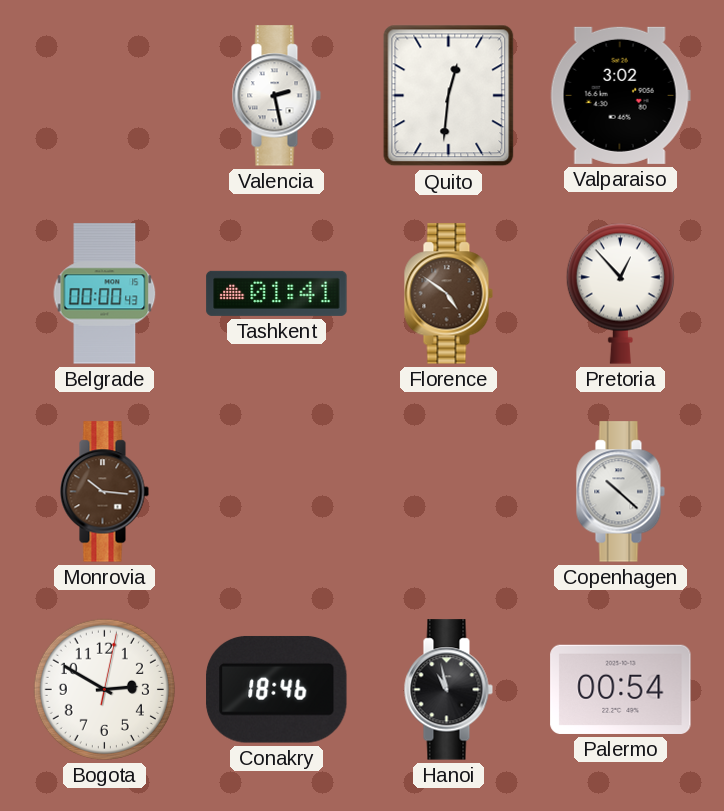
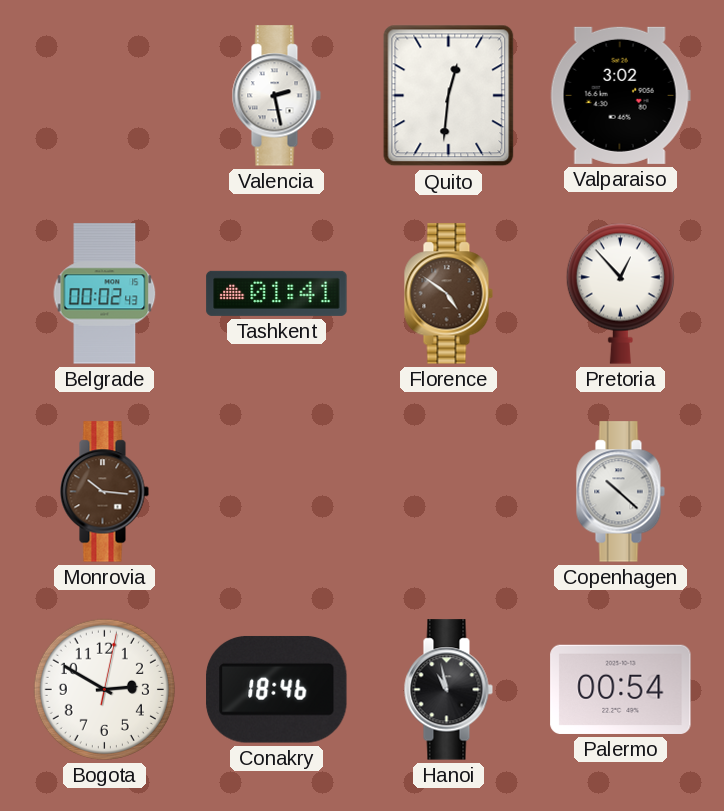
Belgrade: 00:00 -> 00:02 (105, 294)
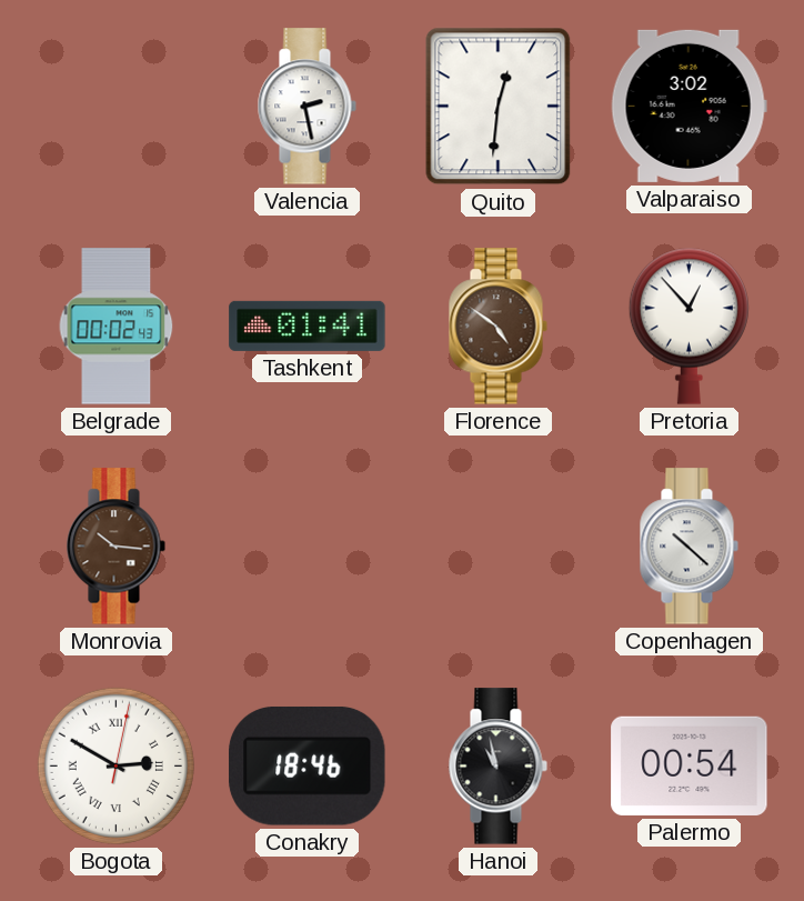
Bogota numerals: Arabic -> Roman (115, 765)
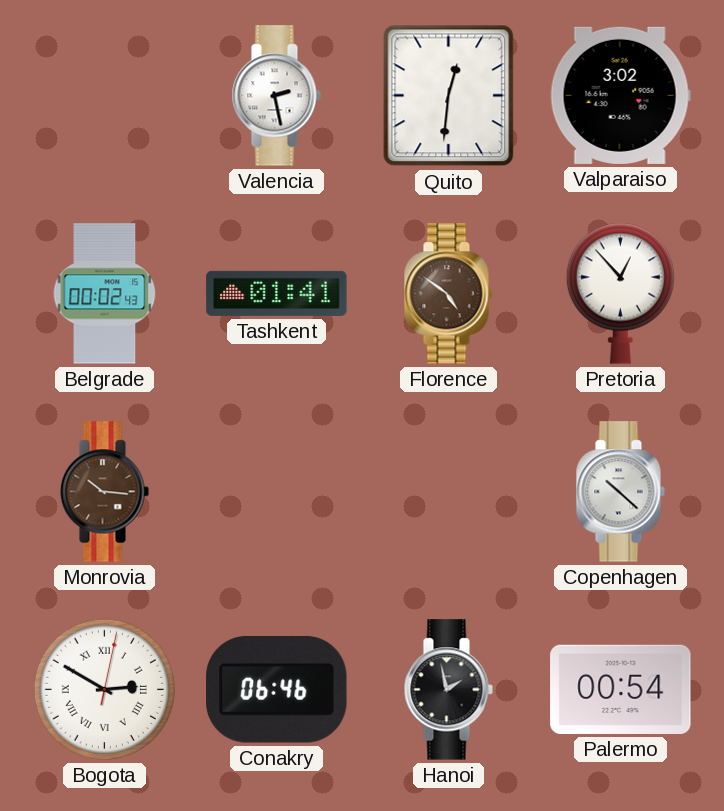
Conakry: 18:46 -> 06:46 (277, 689)
Hanoi: 10:58 -> 1:58 (448, 690)
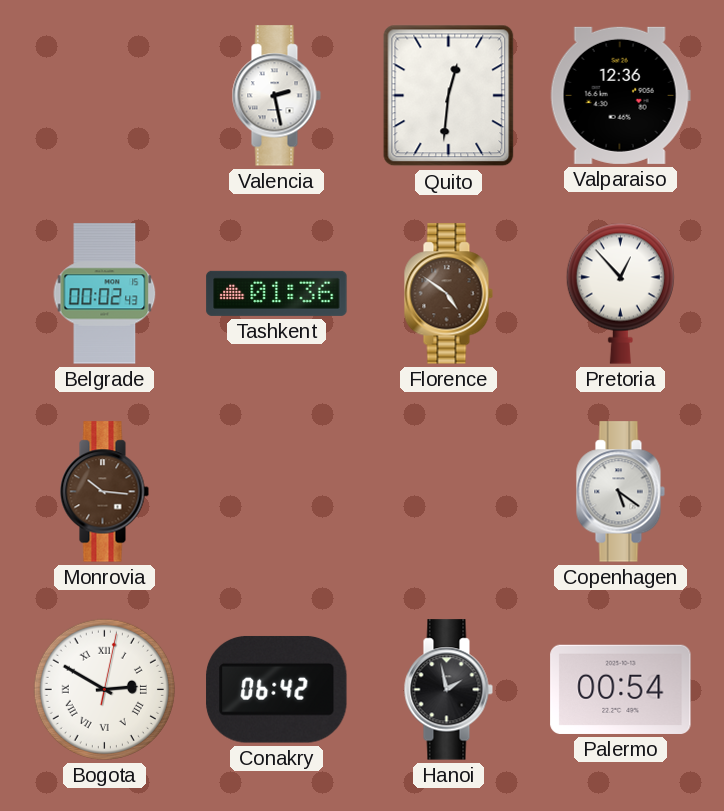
Valparaiso: 3:02 -> 12:36 (620, 95)
Tashkent: 01:41 -> 01:36 (277, 293)
Copenhagen: 10:22 -> 5:21 (620, 492)
Conakry: 06:46 -> 06:42 (277, 689)
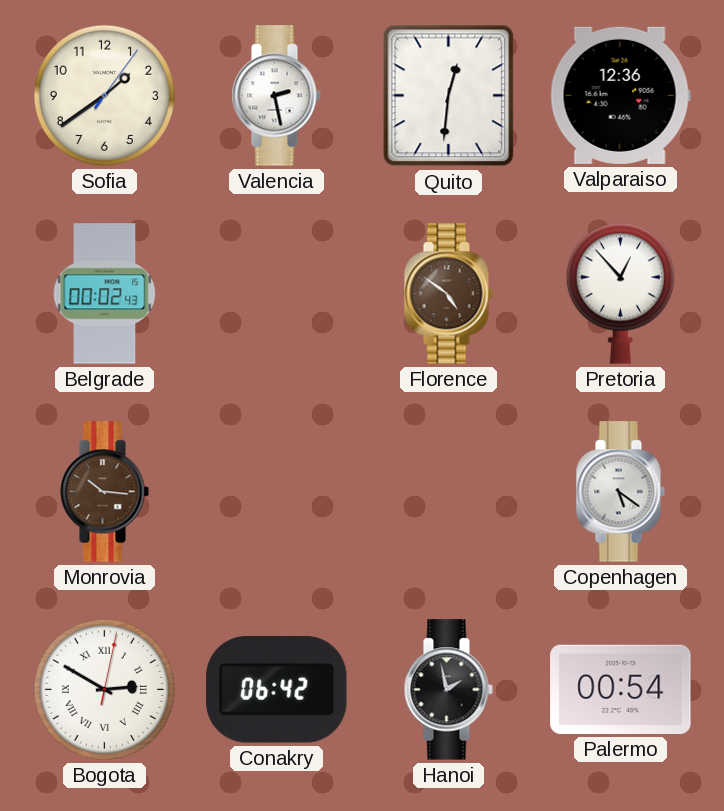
Sofia: none -> 1:39 (104, 95)
Tashkent: 01:36 -> none (277, 293)
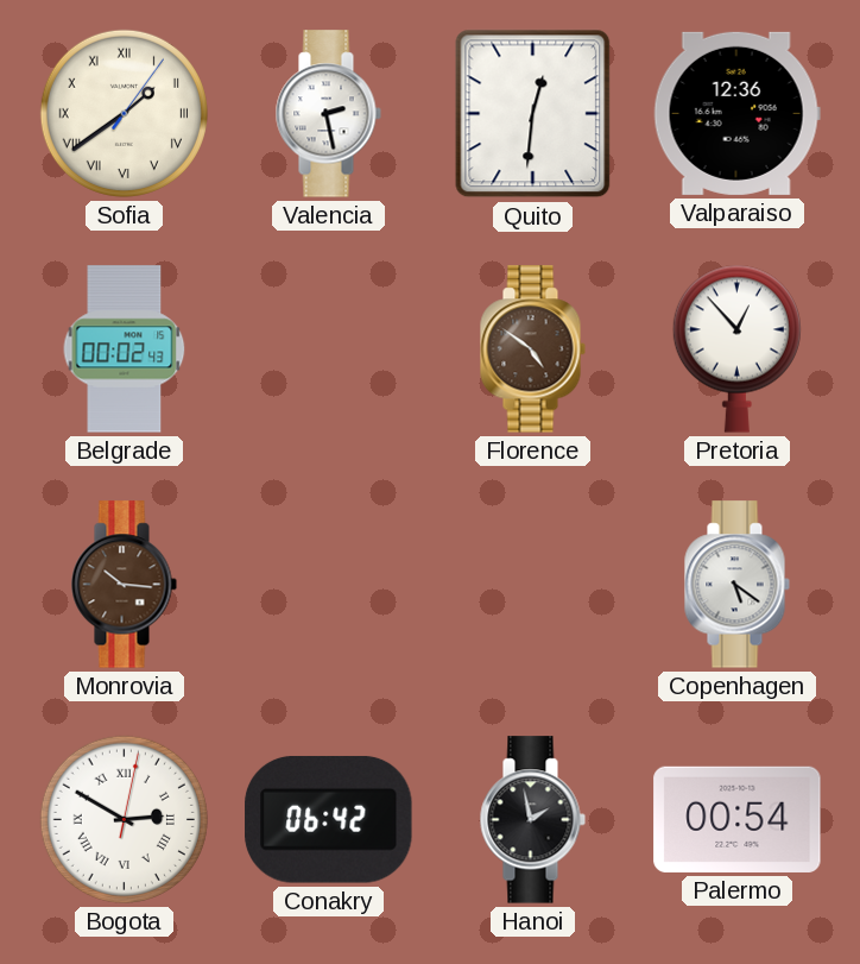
Sofia numerals: Arabic -> Roman (124, 113)
